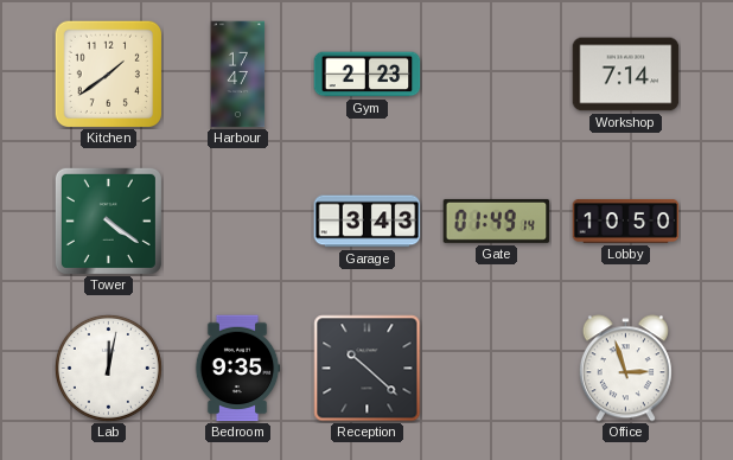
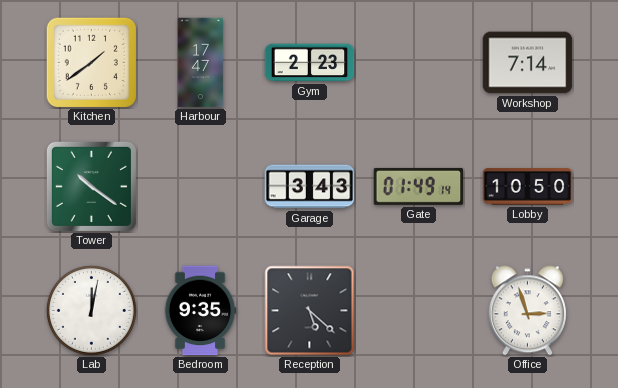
Tower: 4:21 -> 10:21 (91, 186)
Reception: 10:22 -> 5:22 (310, 311)
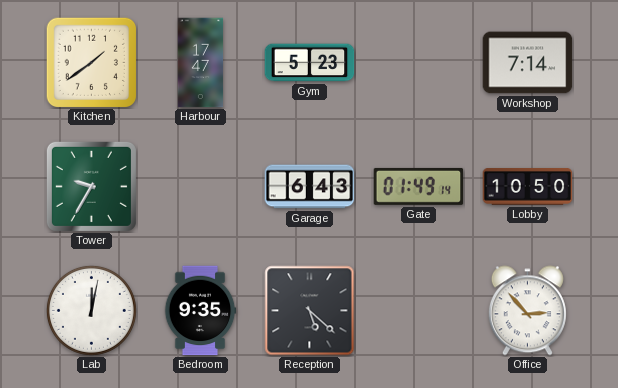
Gym: 2:23 -> 5:23 (310, 63)
Tower: 10:21 -> 9:35 (91, 186)
Garage: 3:43 -> 6:43 (310, 187)
Office: 2:57 -> 2:53 (527, 311)
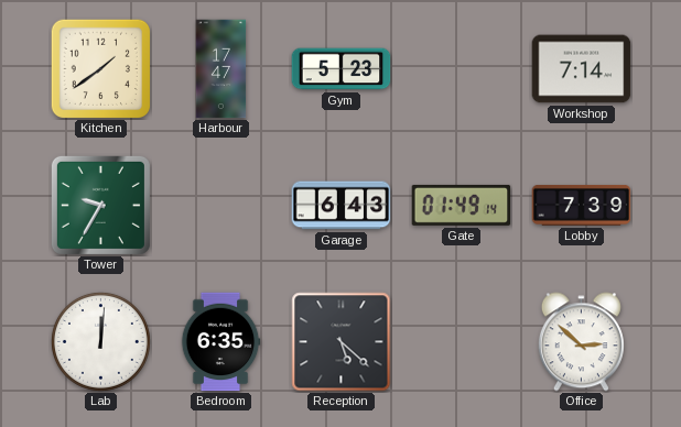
Lobby: 10:50 -> 7:39 (582, 206)
Lab: 12:02 -> 12:01 (100, 341)
Bedroom: 9:35 -> 6:35 (220, 342)
Office: 2:53 -> 2:52 (581, 342)
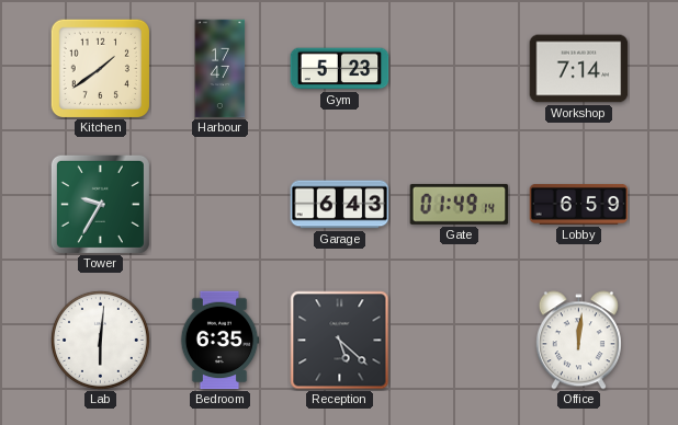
Lobby: 7:39 -> 6:59 (579, 205)
Lab: 12:01 -> 6:01 (100, 340)
Office: 2:52 -> 12:01 (578, 341)
